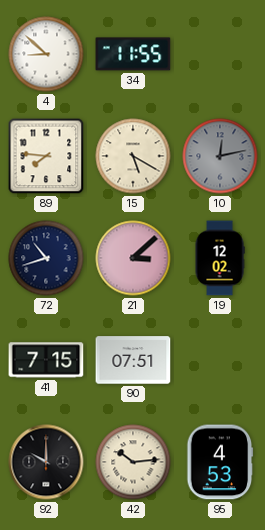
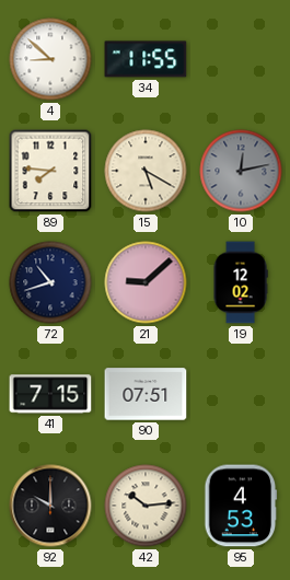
21: 3:08 -> 9:08 (146, 282)
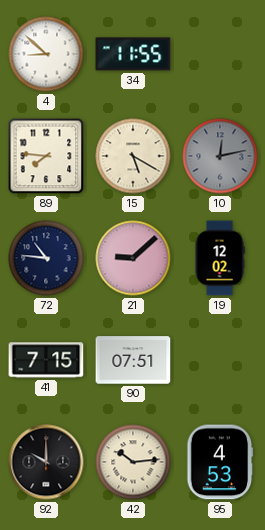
72: 10:42 -> 10:46 (46, 258)
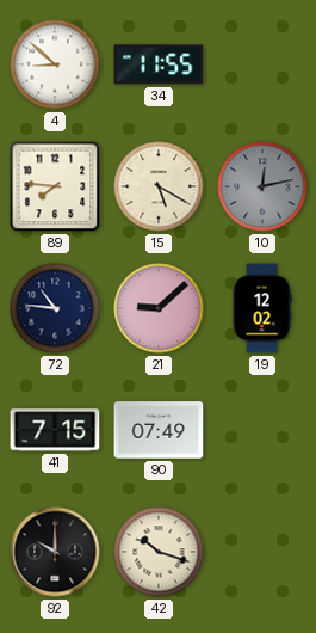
90: 07:51 -> 07:49 (159, 430)
42: 10:14 -> 10:18 (159, 552)
95: 4:53 -> none (220, 462)
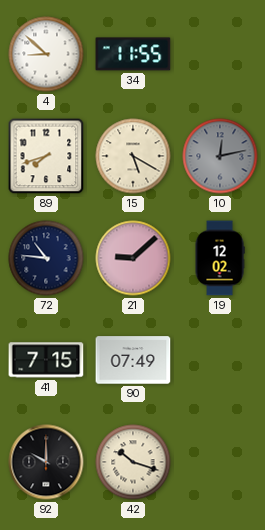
89: 7:46 -> 7:42 (46, 156)
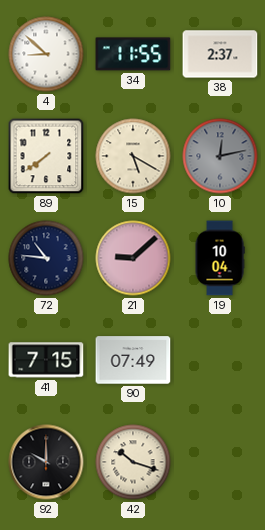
38: none -> 2:37 (220, 54)
89: 7:42 -> 7:39 (46, 156)
19: 12:02 -> 10:04 (220, 258)
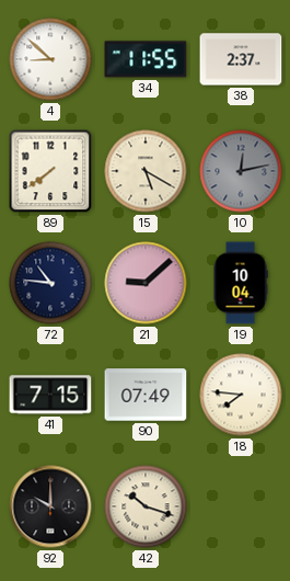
18: none -> 7:46 (241, 395)
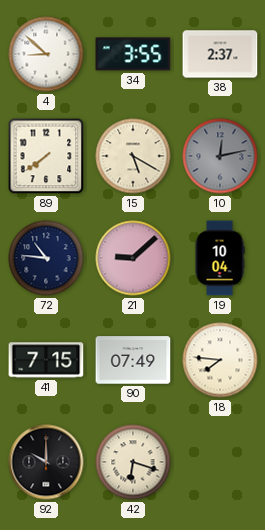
34: 11:55 -> 3:55 (133, 54)
42: 10:18 -> 6:18 (133, 462)
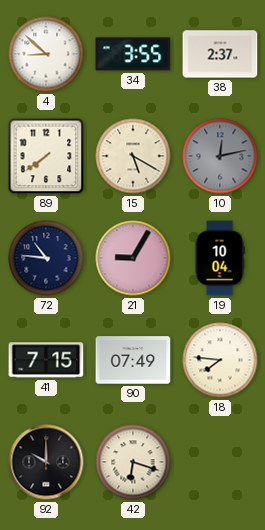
21: 9:08 -> 9:05 (133, 258)
